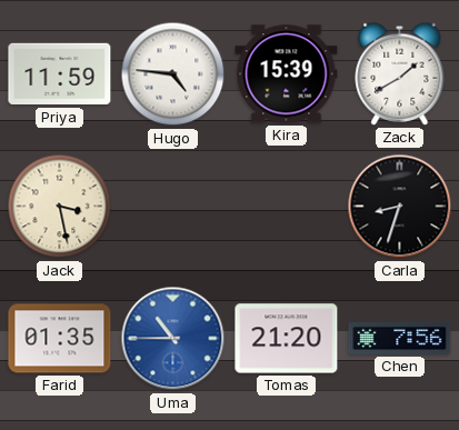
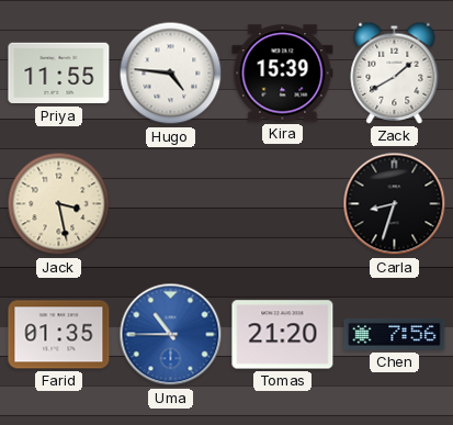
Priya: 11:59 -> 11:55 (59, 74)
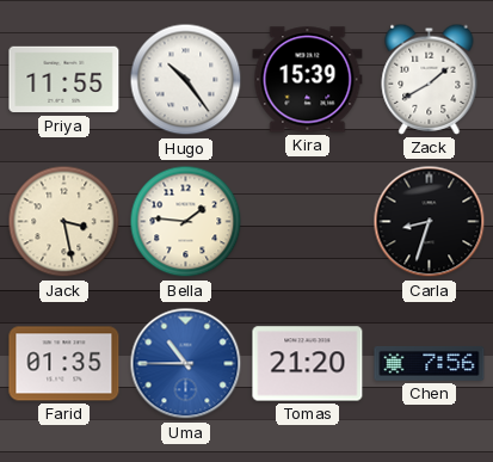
Hugo: 4:46 -> 10:24 (186, 80)
Bella: none -> 1:46 (186, 222)
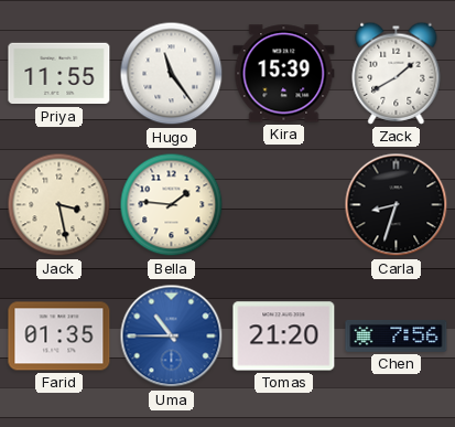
Hugo: 10:24 -> 11:24 (172, 74)
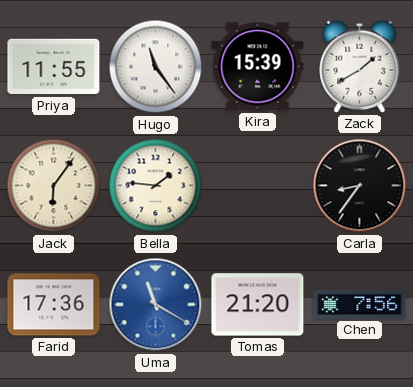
Jack: 3:28 -> 6:06 (54, 186)
Carla: 8:33 -> 8:36 (360, 186)
Farid: 01:35 -> 17:36 (54, 305)
Uma: 10:45 -> 11:20 (156, 305)
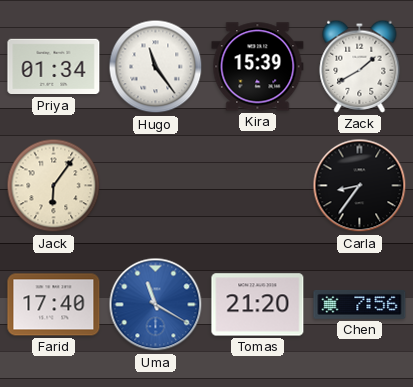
Priya: 11:55 -> 01:34 (54, 67)
Bella: 1:46 -> none (156, 186)
Farid: 17:36 -> 17:40 (54, 305)
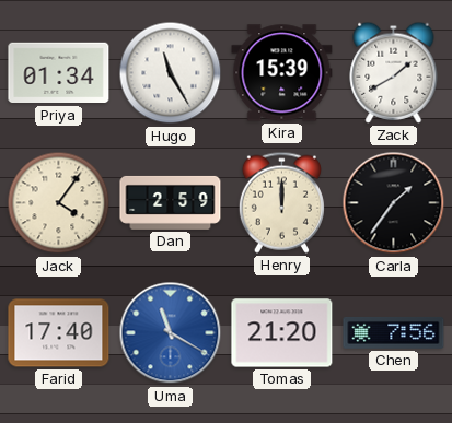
Hugo: 11:24 -> 11:25 (171, 73)
Jack: 6:06 -> 4:06 (59, 203)
Dan: none -> 2:59 (171, 202)
Henry: none -> 12:00 (281, 202)
Carla: 8:36 -> 1:36 (394, 203)
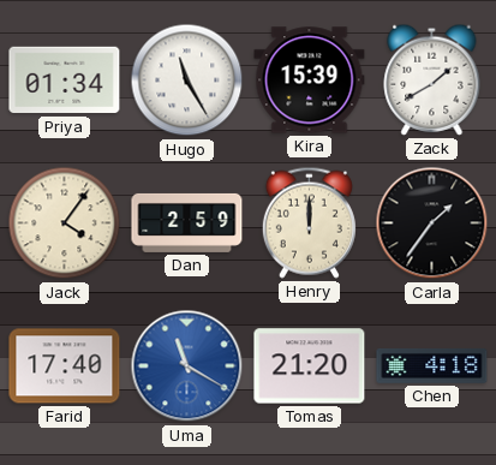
Chen: 7:56 -> 4:18 (432, 365)
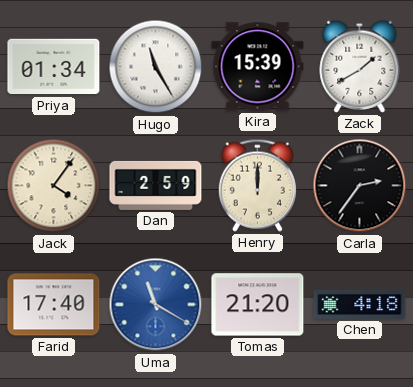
Carla: 1:36 -> 2:36 (360, 186)
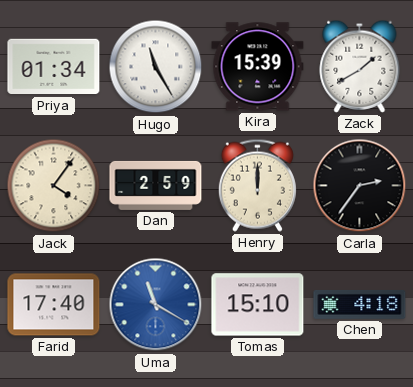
Tomas: 21:20 -> 15:10 (258, 305)
